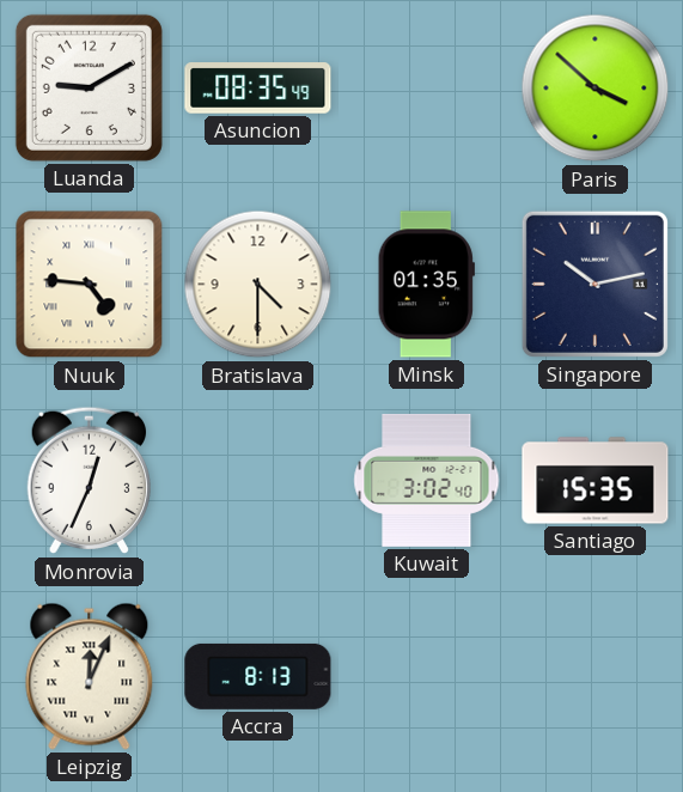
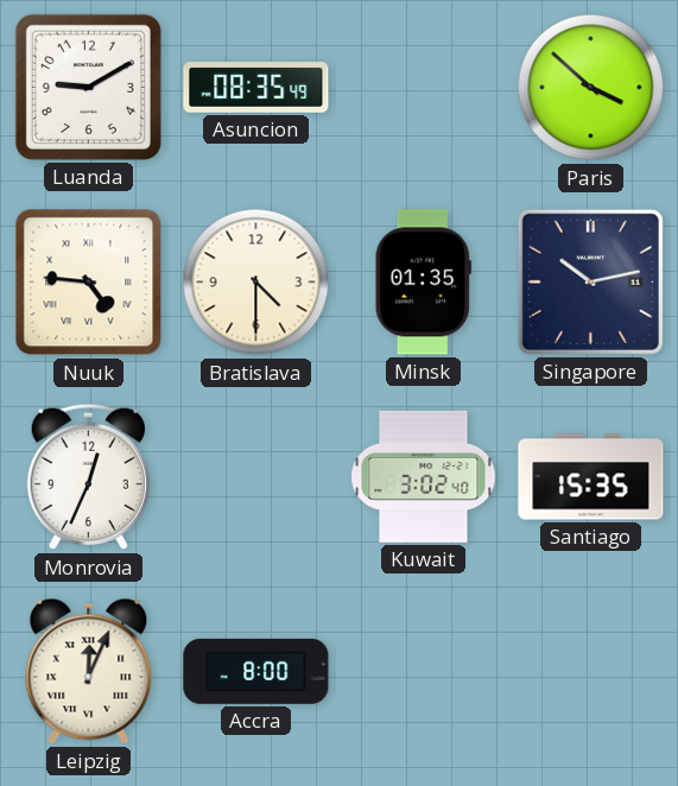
Accra: 8:13 -> 8:00 (256, 671)
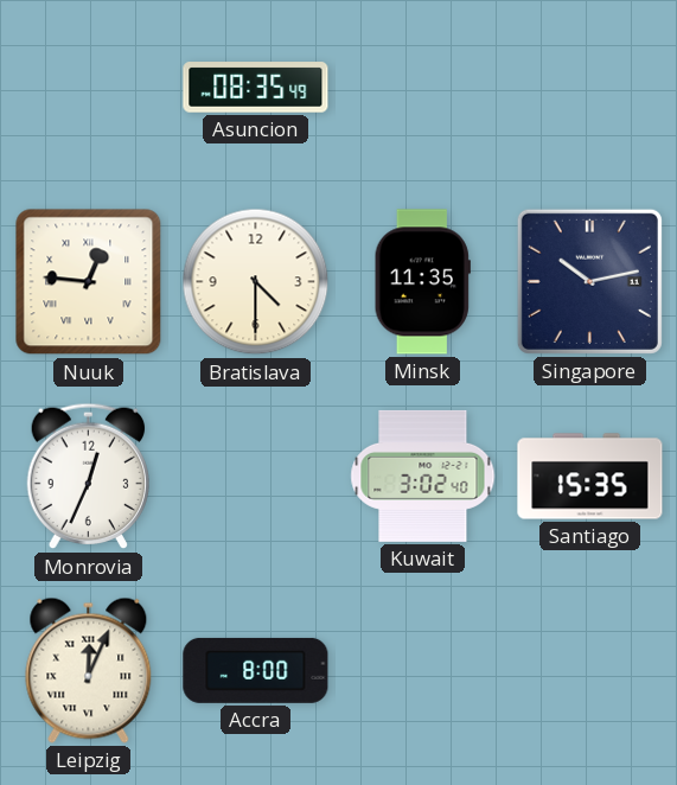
Luanda: 9:10 -> none (88, 87)
Paris: 3:52 -> none (591, 88)
Nuuk: 4:46 -> 12:46 (89, 282)
Minsk: 01:35 -> 11:35 (422, 282)
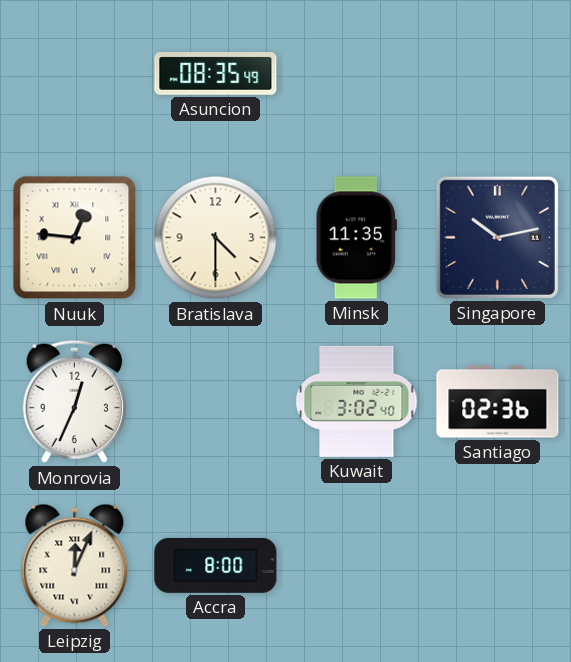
Santiago: 15:35 -> 02:36 (498, 402)
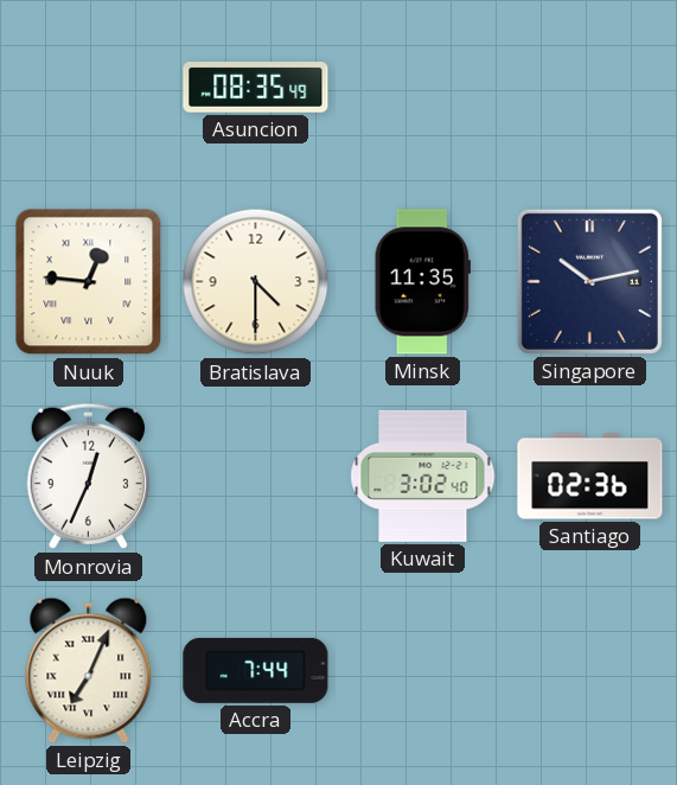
Leipzig: 12:04 -> 7:04 (89, 670)
Accra: 8:00 -> 7:44 (256, 670)
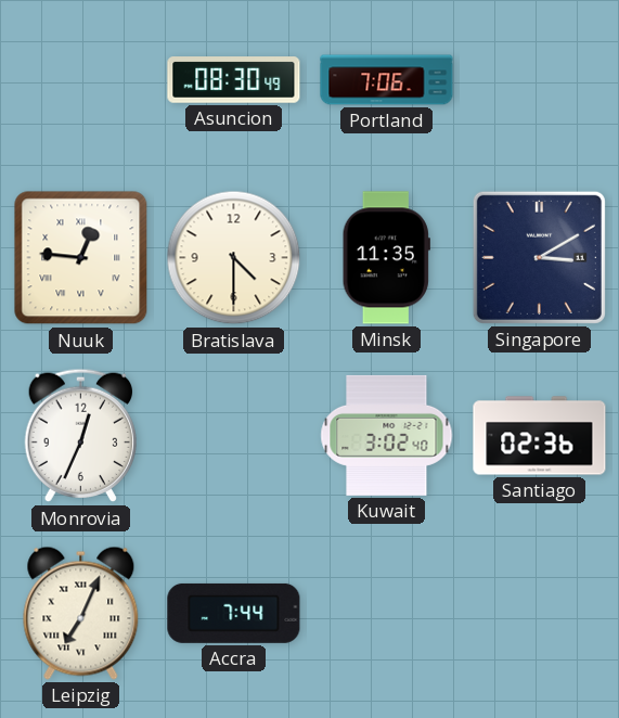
Asuncion: 08:35 -> 08:30 (234, 80)
Portland: none -> 7:06 (387, 80)
Singapore: 10:13 -> 3:10 (539, 257)
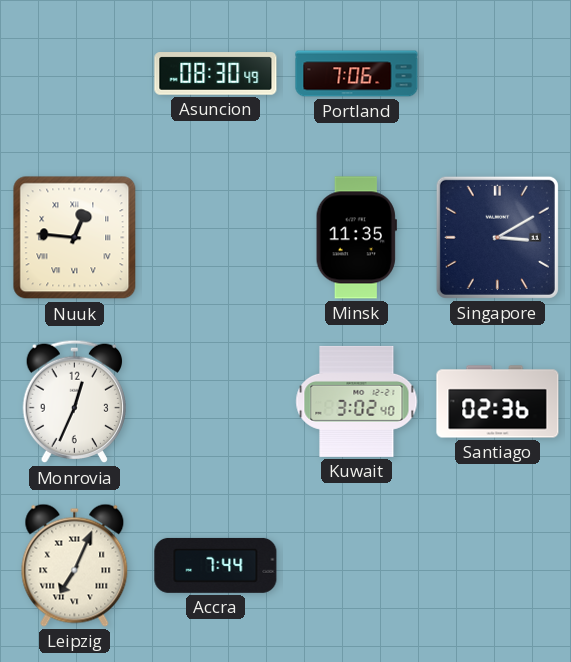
Bratislava: 4:30 -> none (234, 258)
